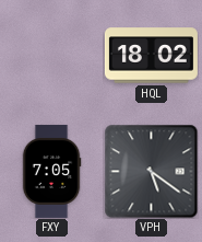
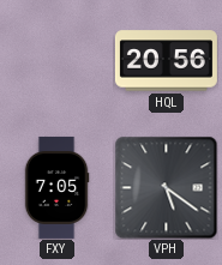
HQL: 18:02 -> 20:56 (166, 61)
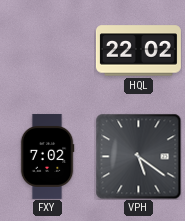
HQL: 20:56 -> 22:02 (138, 51)
FXY: 7:05 -> 7:02 (47, 156)
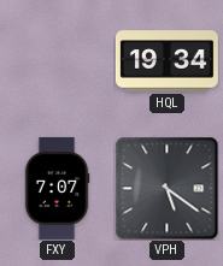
HQL: 22:02 -> 19:34 (166, 61)
FXY: 7:02 -> 7:07 (57, 188)
